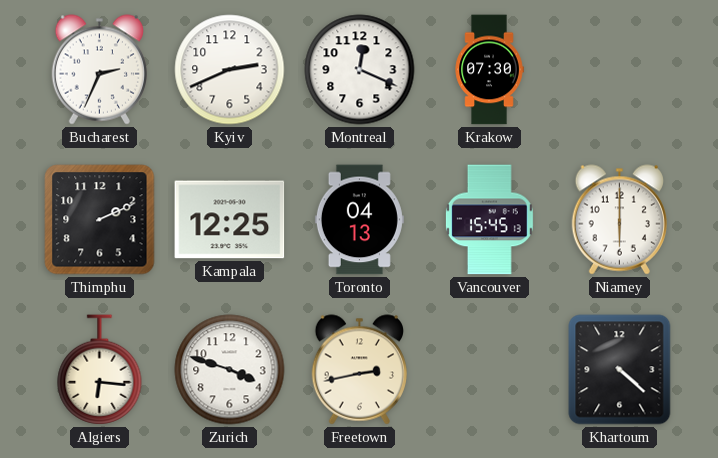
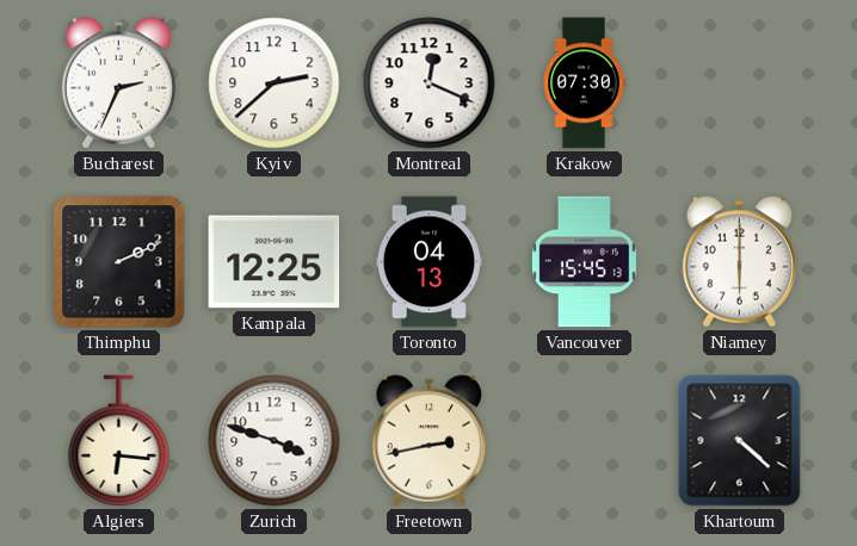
Kyiv: 2:41 -> 2:38 (275, 83)
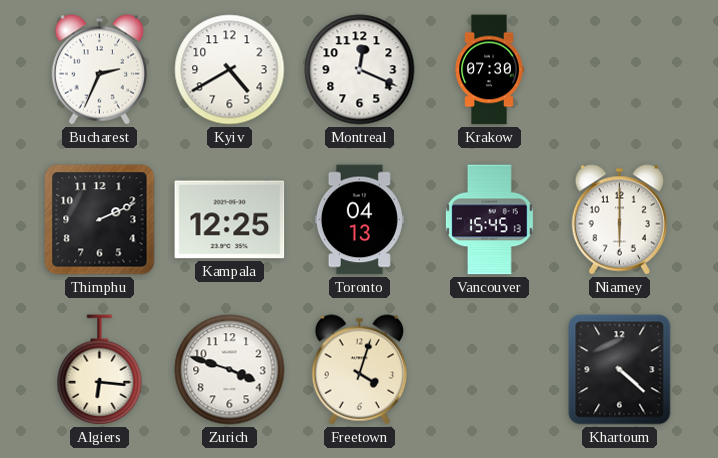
Kyiv: 2:38 -> 4:40 (230, 70)
Freetown: 2:43 -> 4:03 (359, 370)
